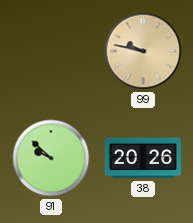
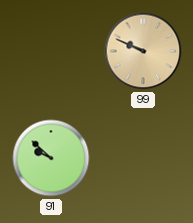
99: 9:47 -> 9:49 (143, 51)
38: 20:26 -> none (143, 158)
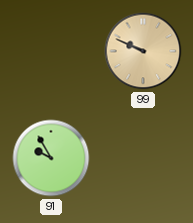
91: 9:52 -> 9:55 (51, 158)
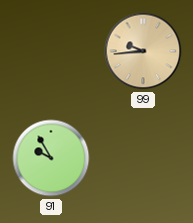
99: 9:49 -> 9:44 (143, 51)
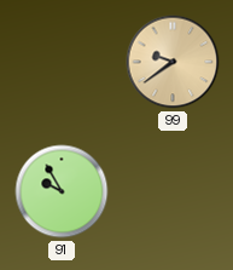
99: 9:44 -> 9:39 (173, 62)
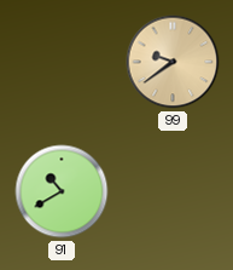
91: 9:55 -> 10:40 (62, 191)
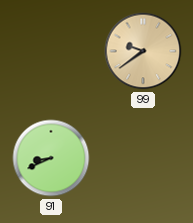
91: 10:40 -> 8:41 (51, 158)
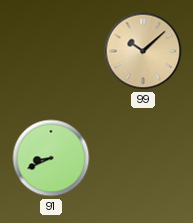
99: 9:39 -> 10:08 (143, 51)
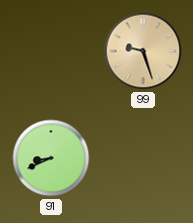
99: 10:08 -> 9:27 (143, 51)
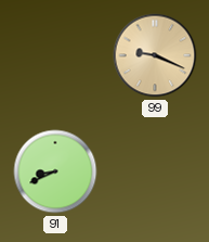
99: 9:27 -> 9:19 (155, 55)
